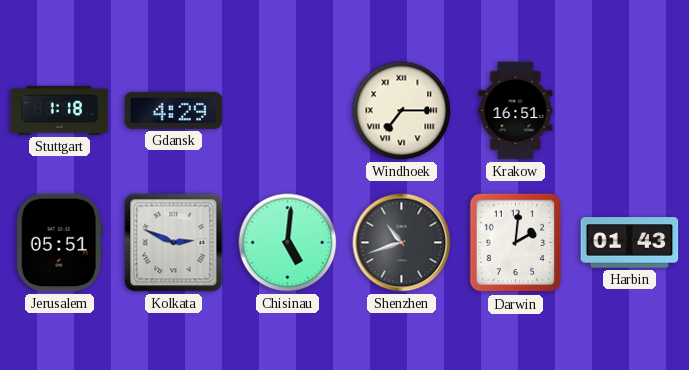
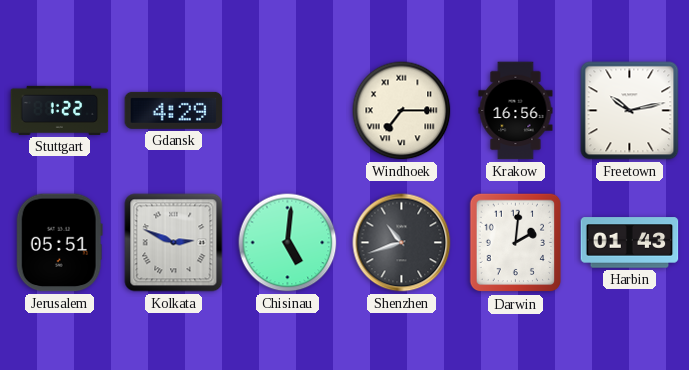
Stuttgart: 1:18 -> 1:22 (60, 110)
Krakow: 16:51 -> 16:56 (516, 111)
Freetown: none -> 10:13 (630, 111)
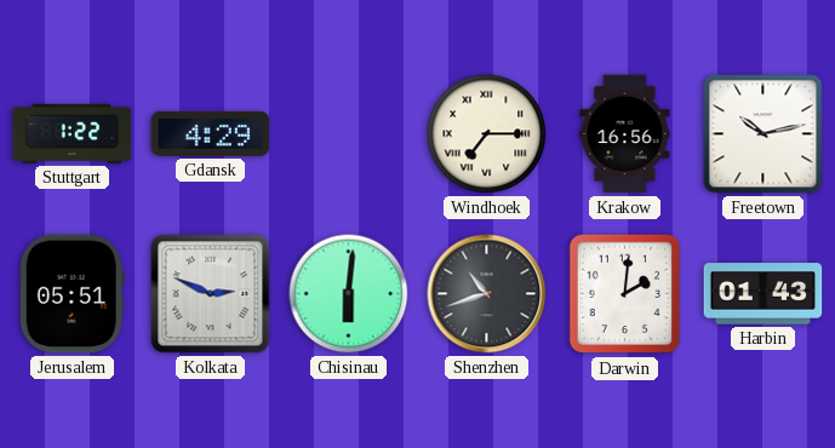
Chisinau: 5:01 -> 6:01 (349, 294)
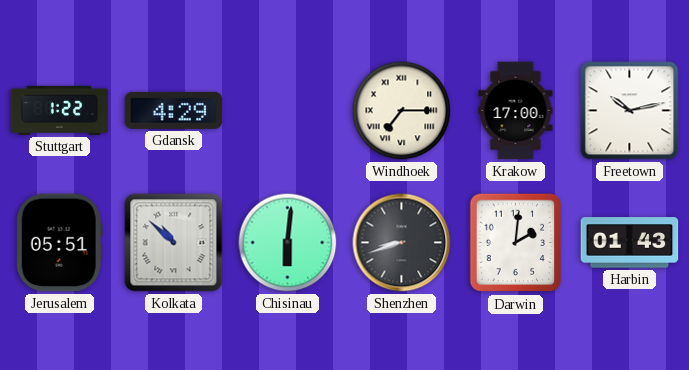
Krakow: 16:56 -> 17:00 (516, 111)
Kolkata: 2:49 -> 10:52 (174, 243)
Shenzhen: 10:42 -> 8:42 (402, 243)
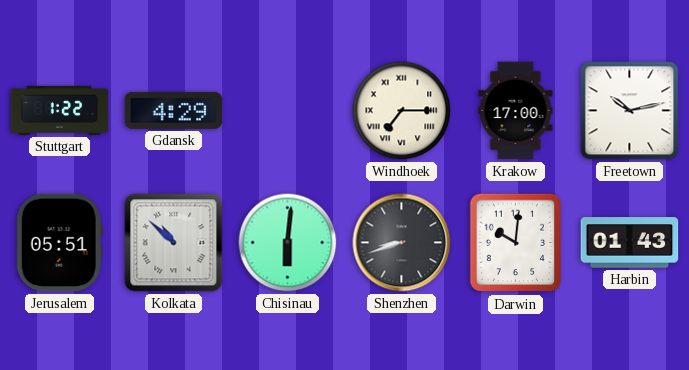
Darwin: 2:01 -> 10:01 (516, 243)
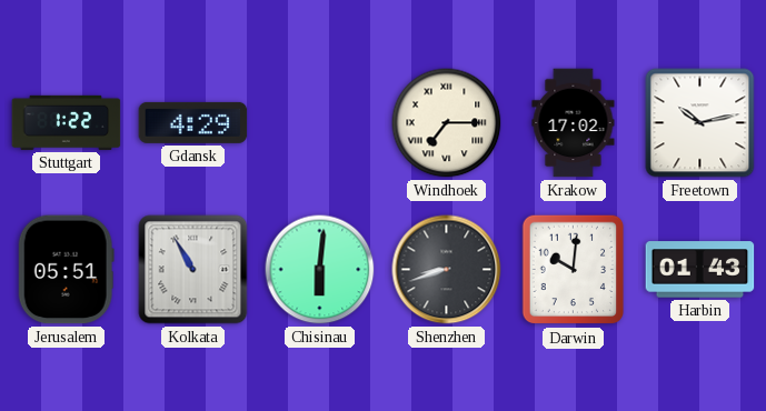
Krakow: 17:00 -> 17:02 (574, 123)
Kolkata: 10:52 -> 10:55 (193, 270)
